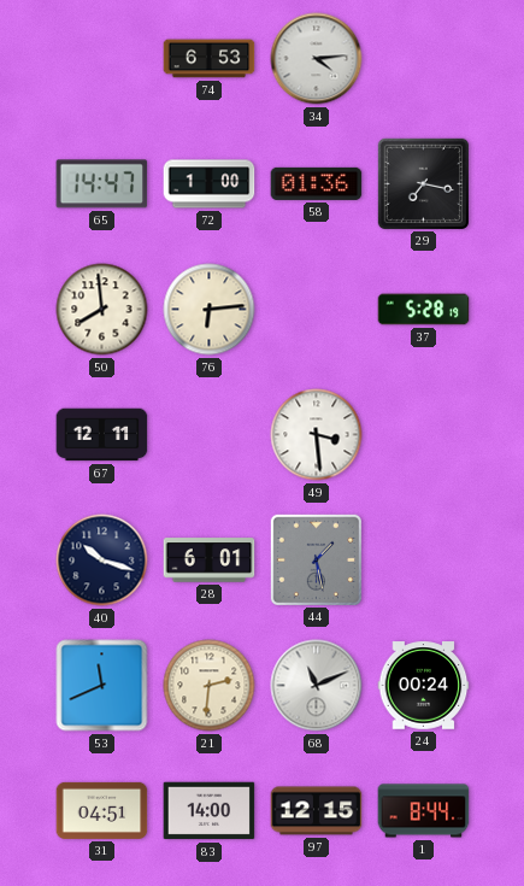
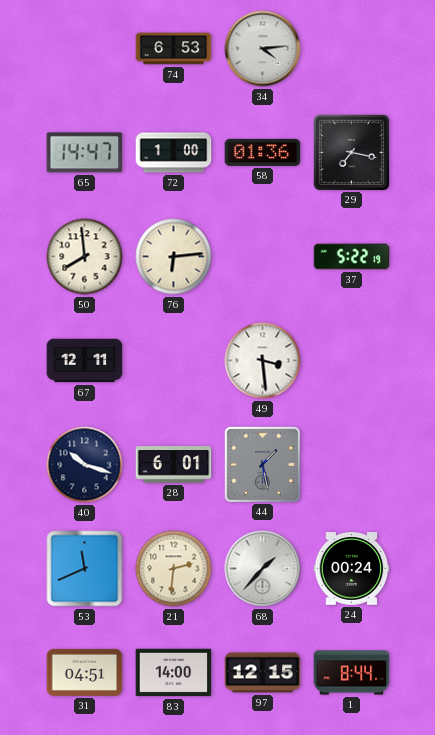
37: 5:28 -> 5:22 (352, 257)
68: 11:11 -> 1:37 (263, 569)
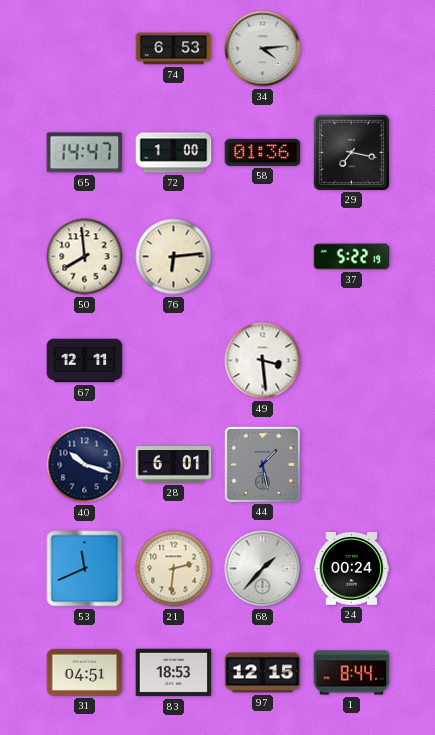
83: 14:00 -> 18:53 (174, 673)
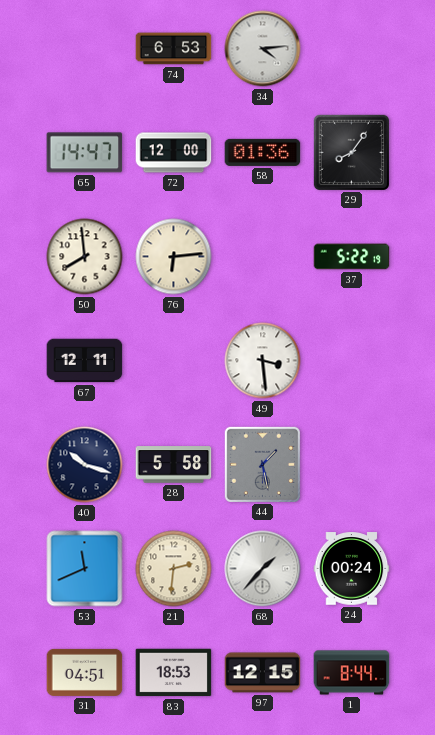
72: 1:00 -> 12:00 (174, 153)
29: 7:17 -> 8:06 (351, 152)
28: 6:01 -> 5:58 (174, 465)
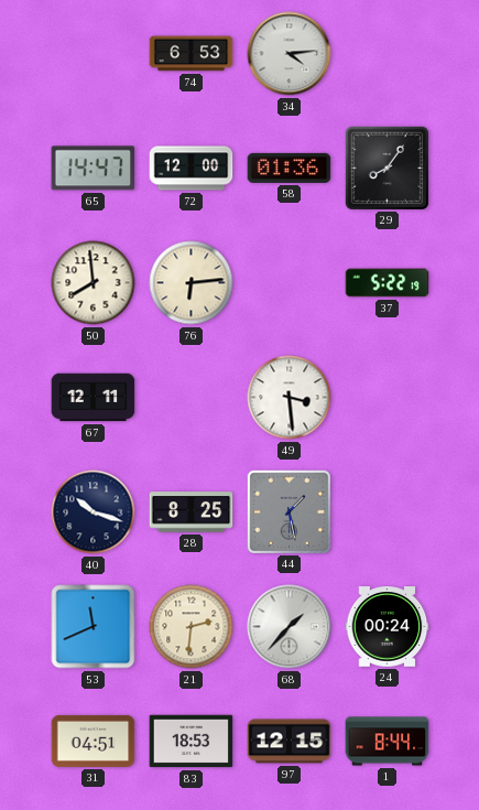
28: 5:58 -> 8:25 (192, 512)
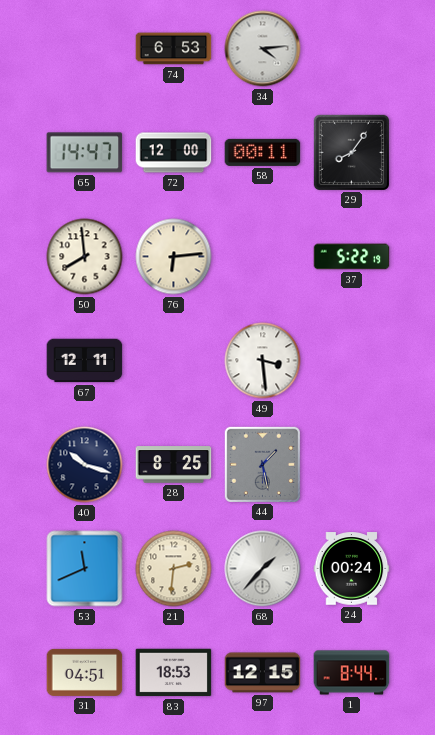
58: 01:36 -> 00:11 (263, 152)
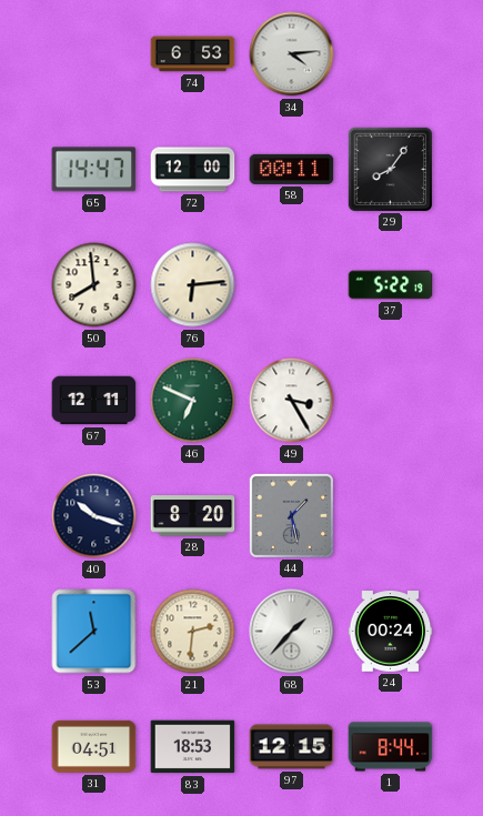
46: none -> 6:49 (193, 401)
49: 3:29 -> 3:25 (292, 401)
28: 8:25 -> 8:20 (193, 516)
53: 11:41 -> 11:38 (94, 632)
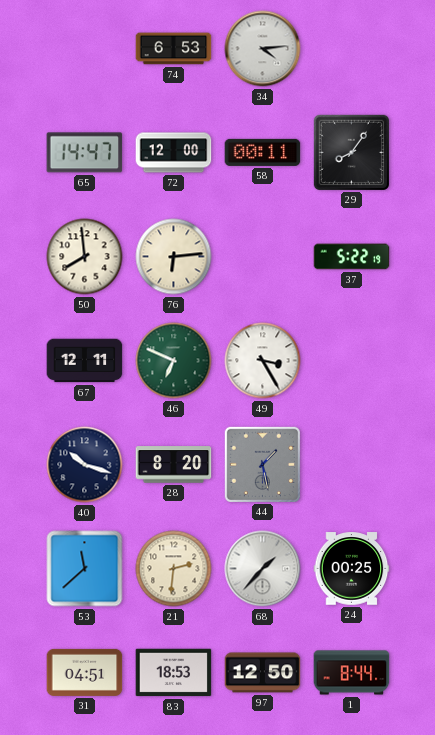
24: 00:24 -> 00:25 (352, 569)
97: 12:15 -> 12:50 (263, 673)
